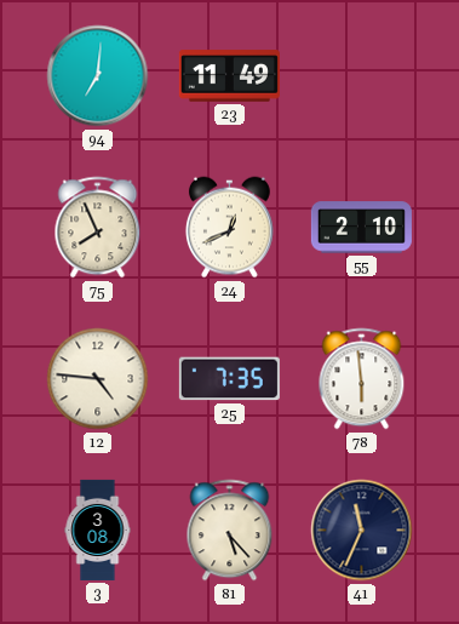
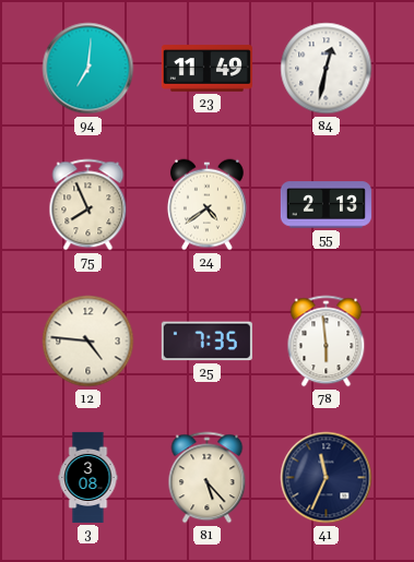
84: none -> 12:32 (327, 69)
24: 12:41 -> 4:39 (206, 205)
55: 2:10 -> 2:13 (326, 205)
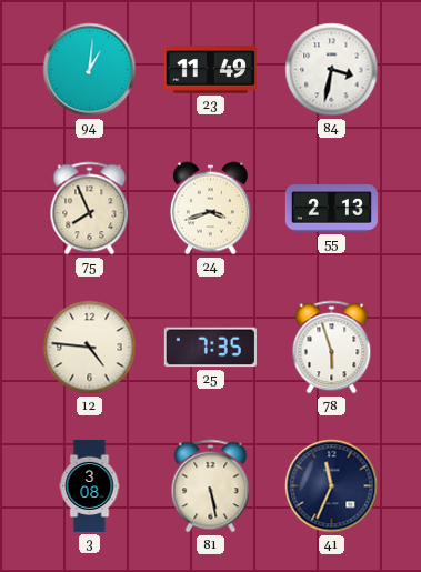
94: 7:01 -> 1:01 (90, 70)
84: 12:32 -> 3:32 (332, 70)
24: 4:39 -> 3:42 (210, 209)
78: 5:59 -> 5:57 (332, 348)
81: 5:23 -> 5:28 (211, 486)
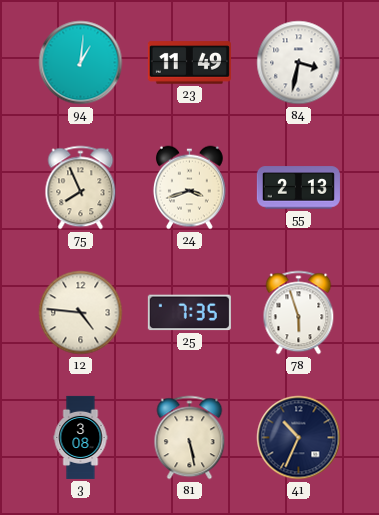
41: 11:34 -> 10:34 (299, 438)
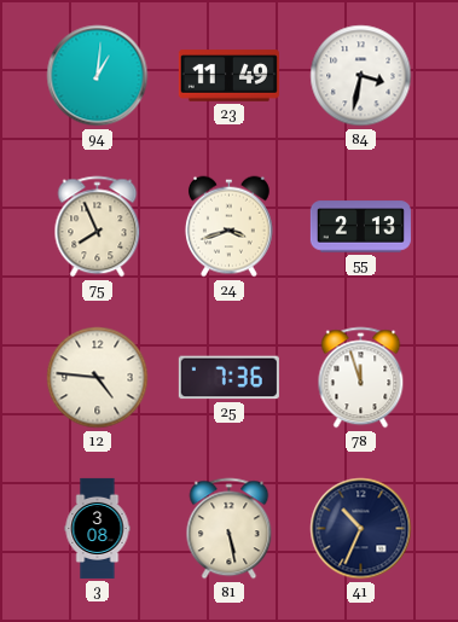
25: 7:35 -> 7:36 (228, 378)
78: 5:57 -> 11:57 (361, 378)
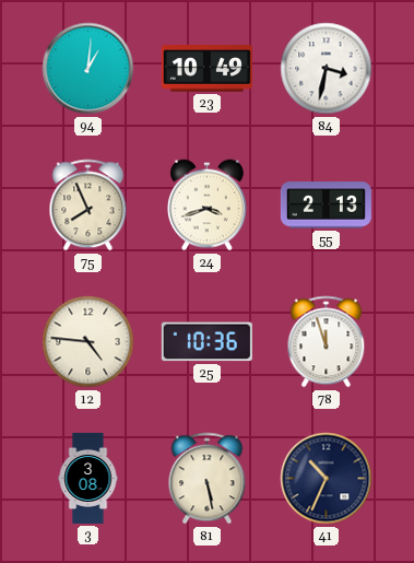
23: 11:49 -> 10:49 (206, 69)
25: 7:36 -> 10:36 (206, 342)
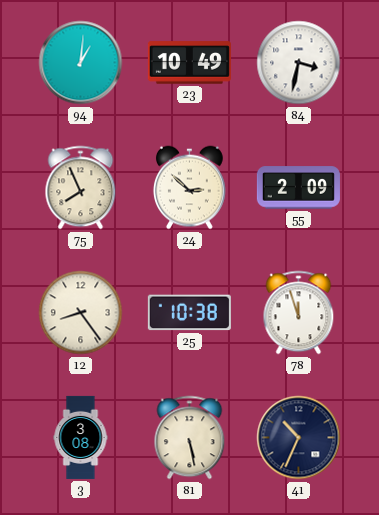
24: 3:42 -> 2:52 (189, 188)
55: 2:13 -> 2:09 (298, 188)
12: 4:46 -> 8:24 (81, 313)
25: 10:36 -> 10:38 (189, 313)
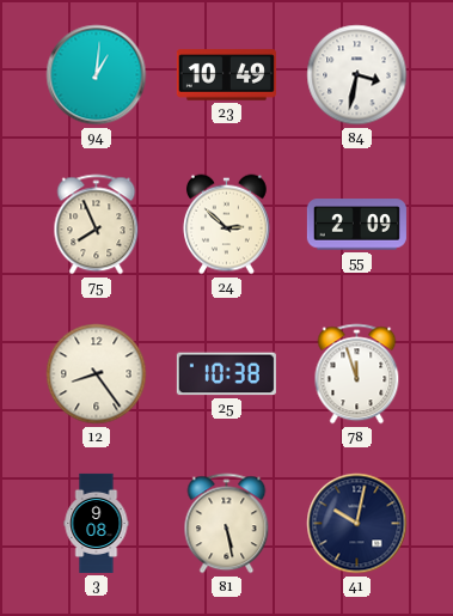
3: 3:08 -> 9:08 (97, 523)
41: 10:34 -> 10:02 (357, 524)
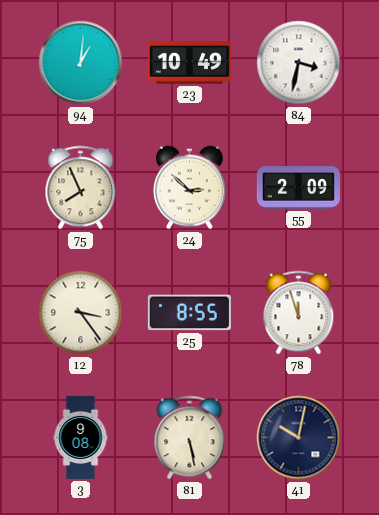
12: 8:24 -> 3:24 (81, 313)
25: 10:38 -> 8:55 (189, 313)
